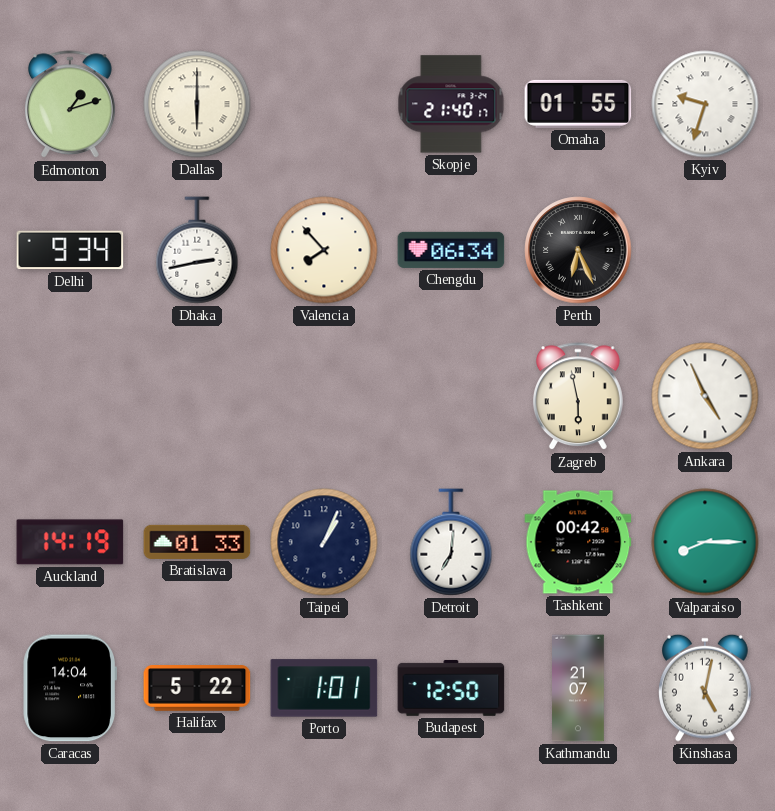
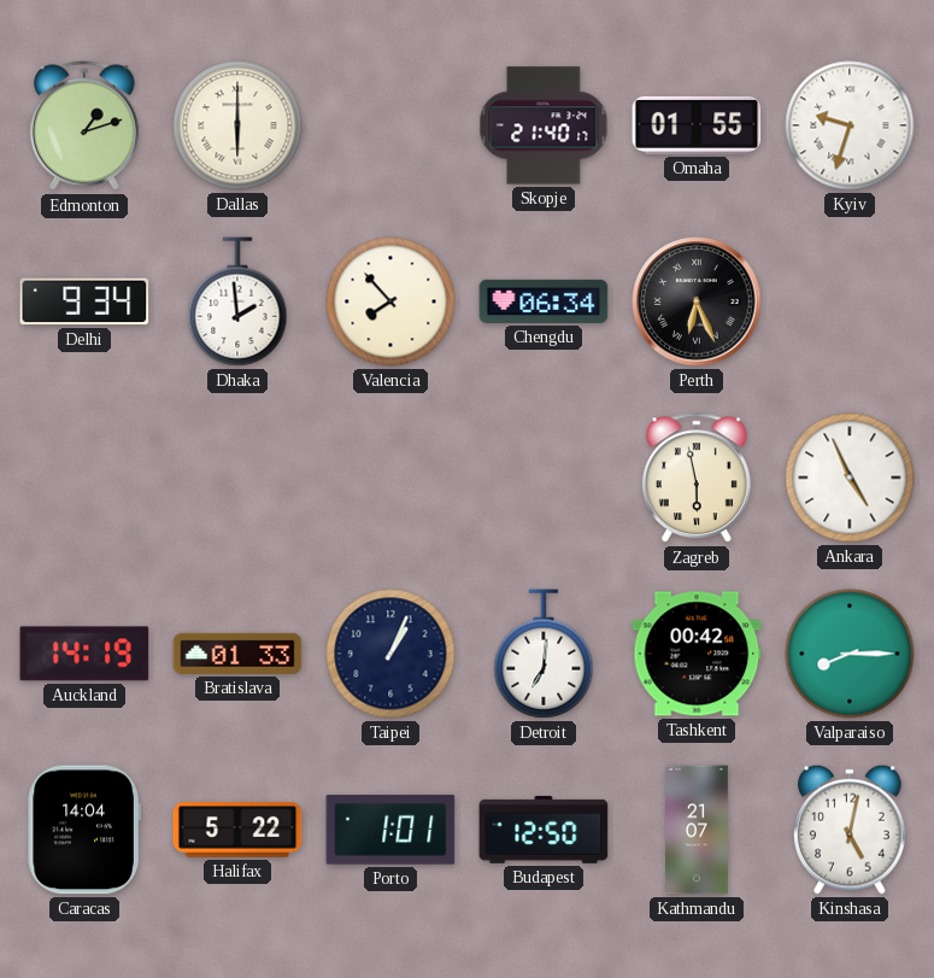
Dhaka: 2:43 -> 1:59 (237, 301)
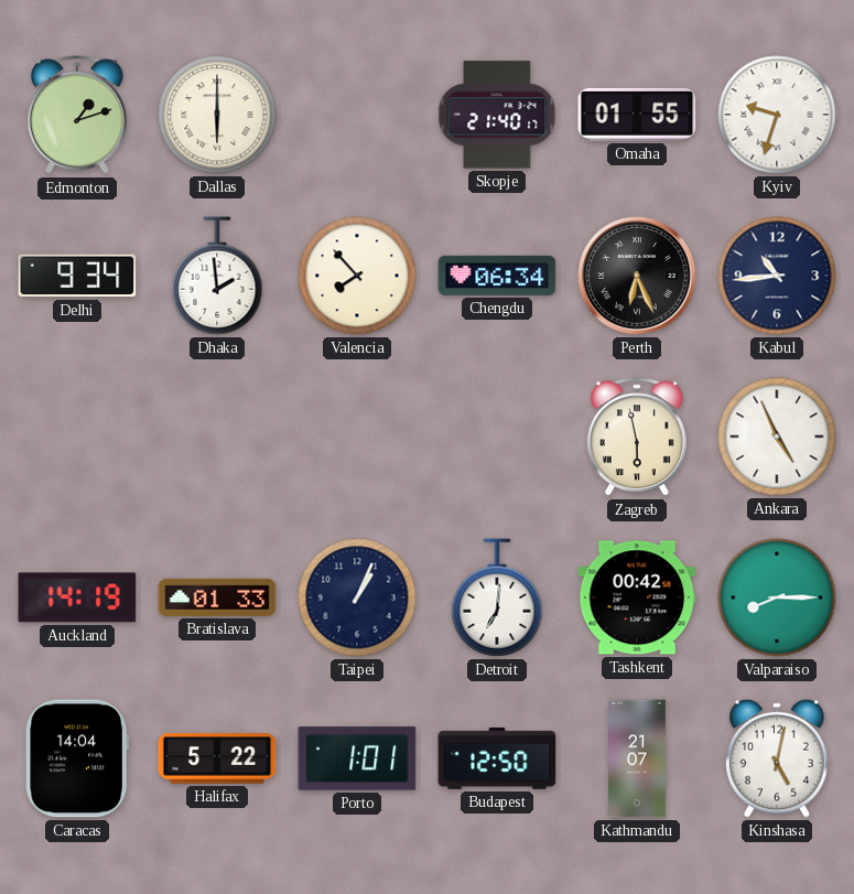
Kabul: none -> 10:44 (777, 276)
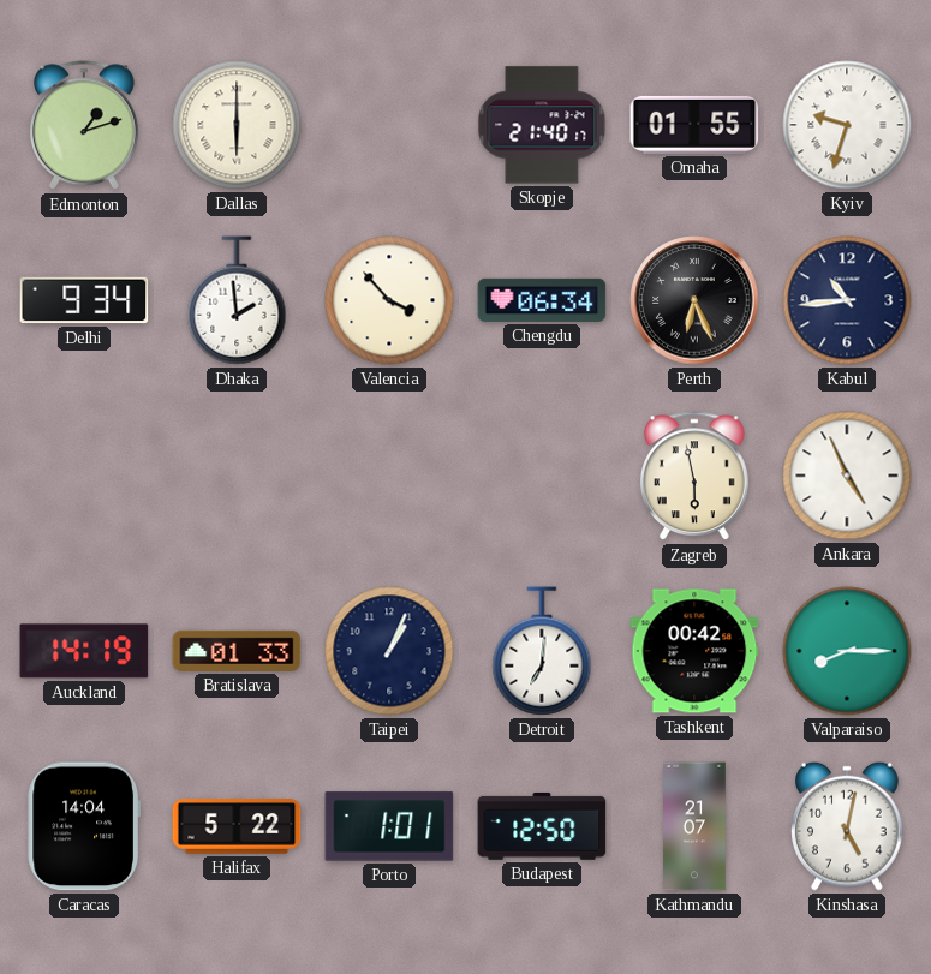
Valencia: 7:53 -> 3:53 (389, 300)
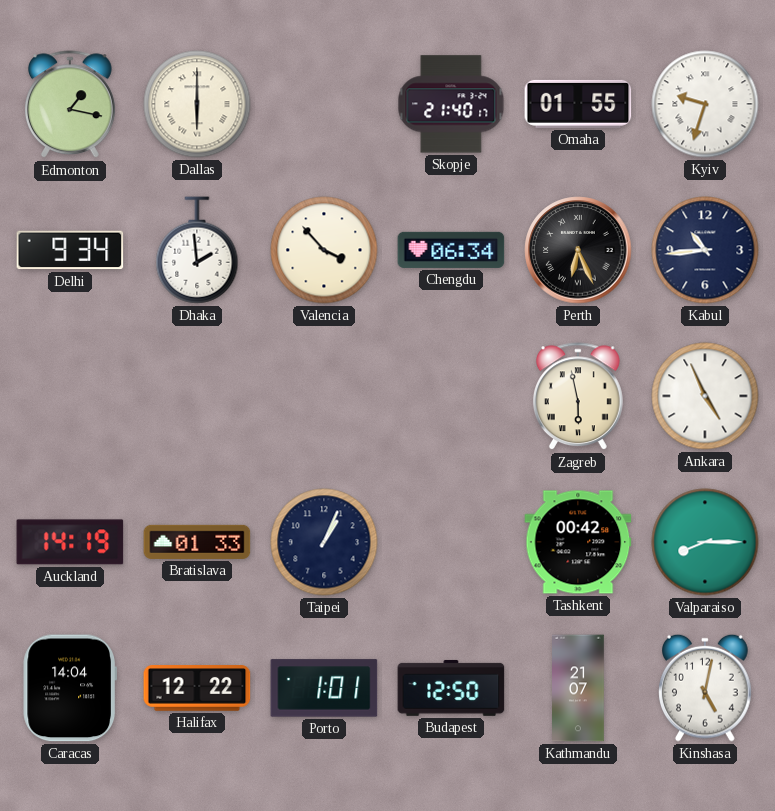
Edmonton: 1:12 -> 1:17 (70, 105)
Detroit: 7:01 -> none (542, 651)
Halifax: 5:22 -> 12:22 (197, 688)
